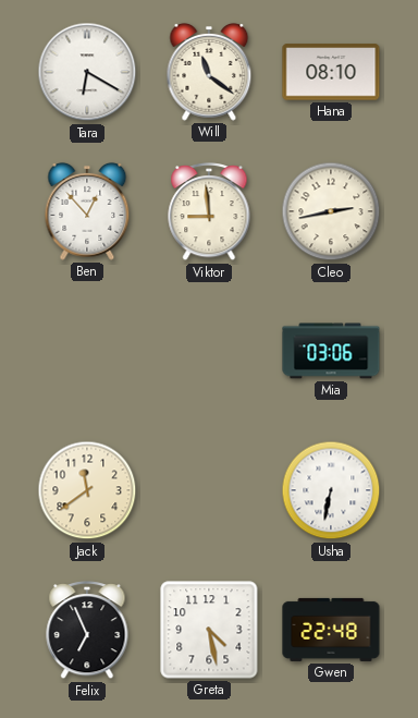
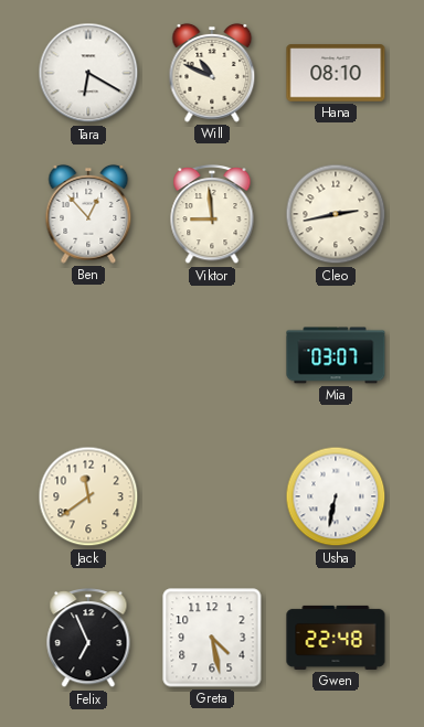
Will: 11:21 -> 10:49 (212, 73)
Mia: 03:06 -> 03:07 (336, 355)
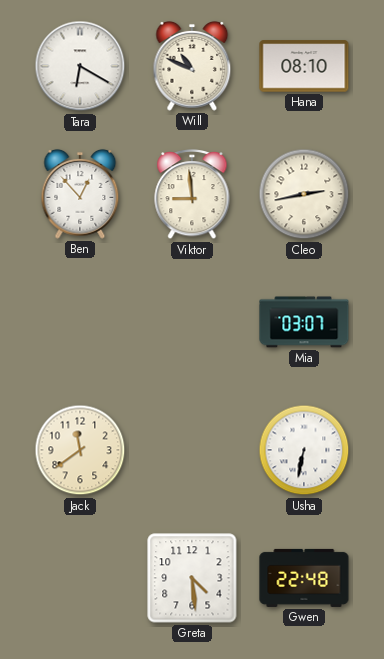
Felix: 6:56 -> none (88, 639)
Greta: 4:28 -> 4:29 (192, 578)
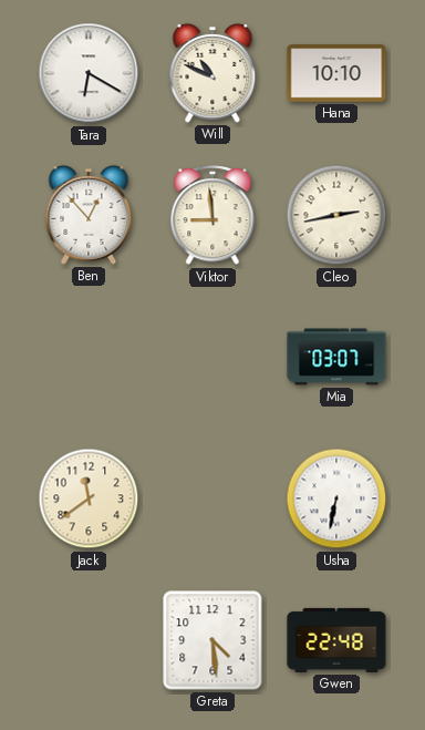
Hana: 08:10 -> 10:10 (336, 73)
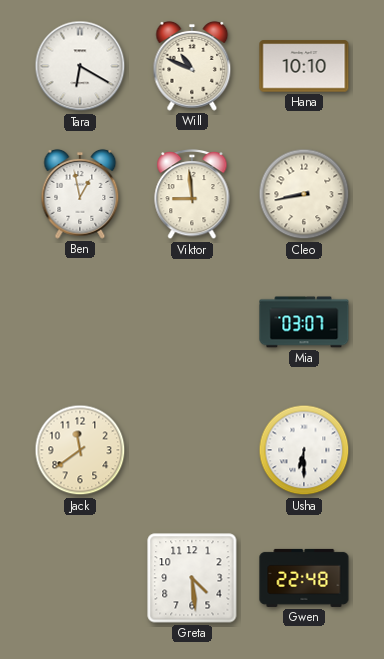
Ben: 12:53 -> 12:58 (80, 194)
Cleo: 2:43 -> 8:43 (304, 194)
Usha: 6:32 -> 6:30 (304, 450)
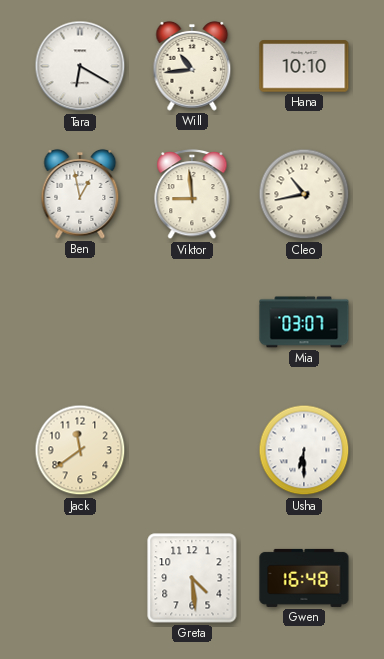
Will: 10:49 -> 10:44 (192, 66)
Cleo: 8:43 -> 10:43 (304, 194)
Gwen: 22:48 -> 16:48 (304, 578)
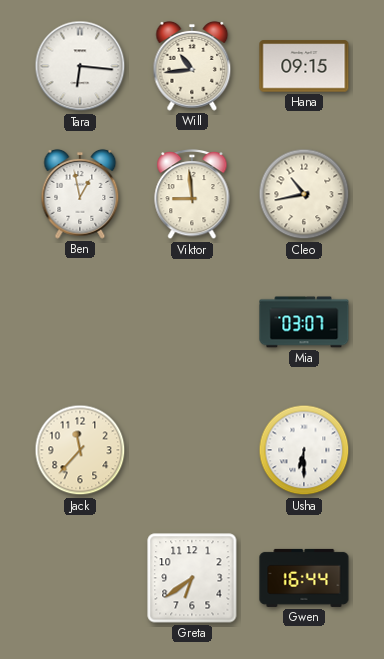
Tara: 6:20 -> 6:16 (80, 66)
Hana: 10:10 -> 09:15 (304, 66)
Jack: 11:39 -> 11:37 (80, 450)
Greta: 4:29 -> 6:39 (192, 578)
Gwen: 16:48 -> 16:44 (304, 578)
